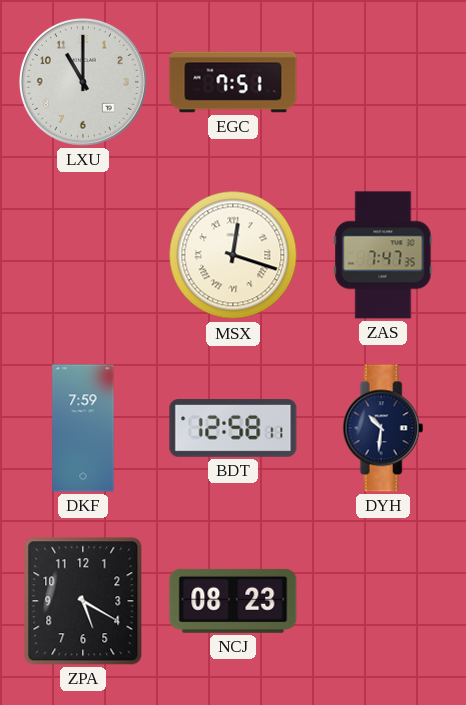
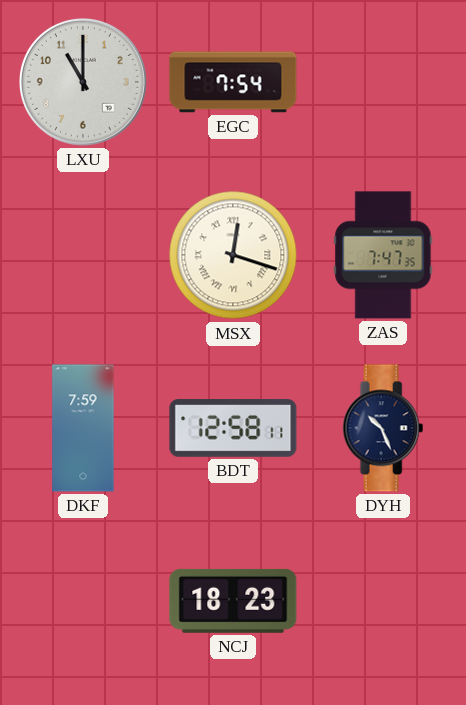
EGC: 7:51 -> 7:54 (233, 82)
DYH: 10:31 -> 10:26 (383, 428)
ZPA: 5:20 -> none (83, 601)
NCJ: 08:23 -> 18:23 (233, 601)
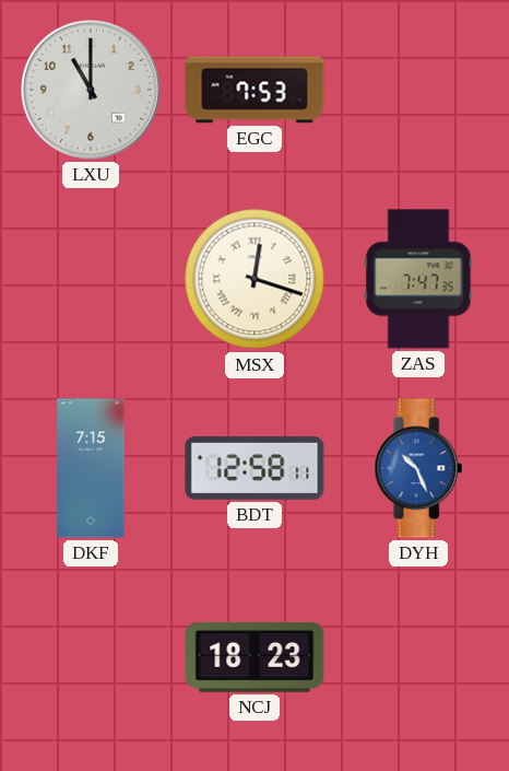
EGC: 7:54 -> 7:53 (254, 90)
DKF: 7:59 -> 7:15 (91, 468)
DYH dial: navy -> blue (418, 468)
